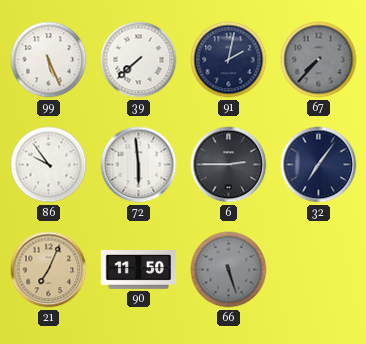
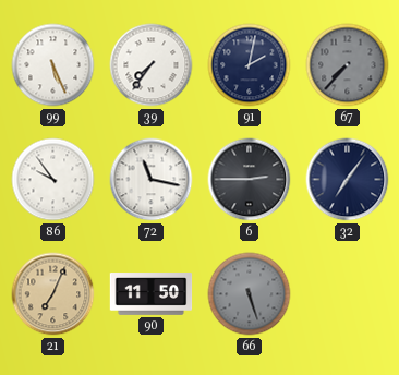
39: 7:38 -> 7:36 (152, 65)
72: 5:59 -> 11:17 (152, 180)
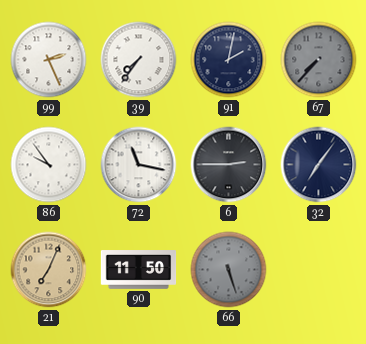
99: 5:26 -> 2:26 (49, 60)
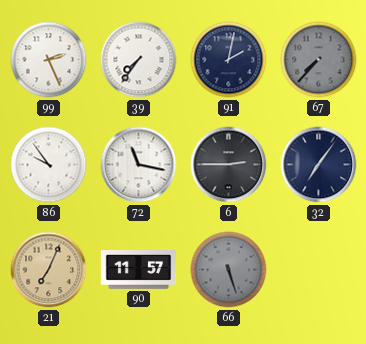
90: 11:50 -> 11:57 (139, 270)
